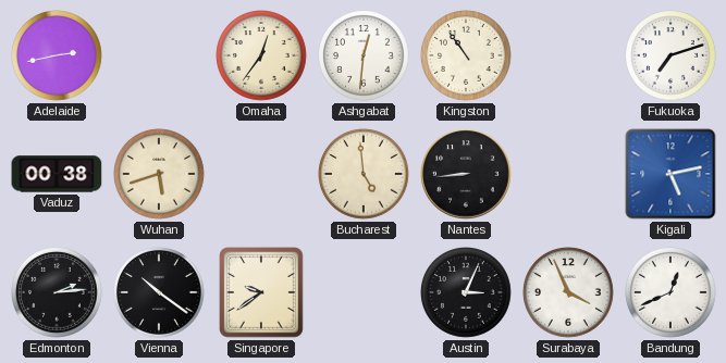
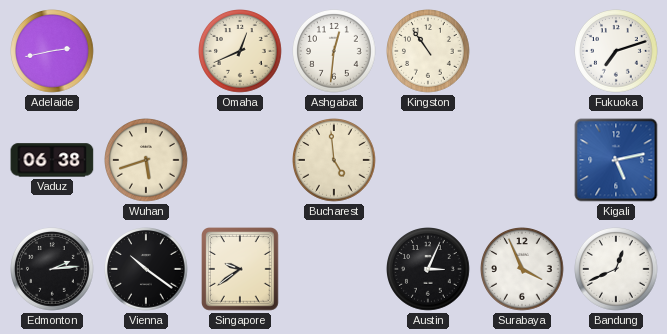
Omaha: 12:36 -> 12:41 (241, 52)
Vaduz: 00:38 -> 06:38 (52, 160)
Nantes: 8:44 -> none (466, 174)
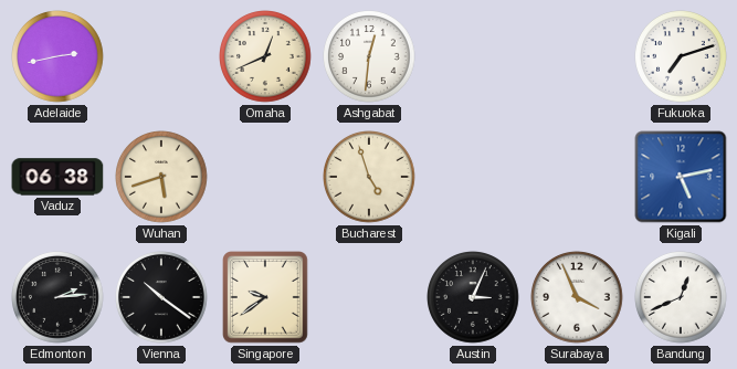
Kingston: 10:54 -> none (429, 52)
Bucharest: 4:59 -> 4:57 (370, 178)
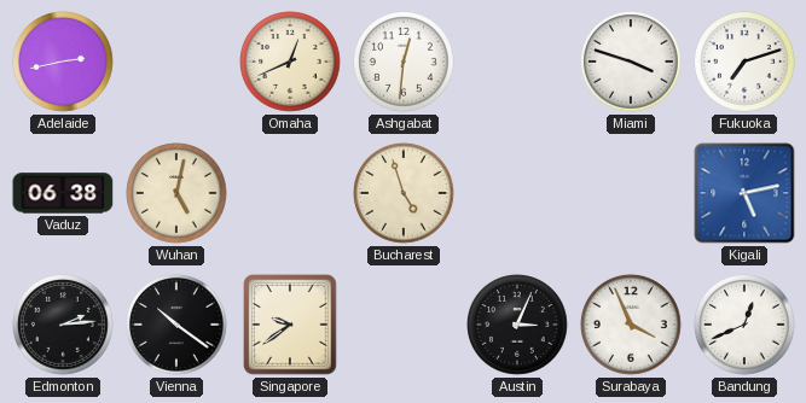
Miami: none -> 3:48 (632, 63)
Wuhan: 5:42 -> 5:02 (178, 194)
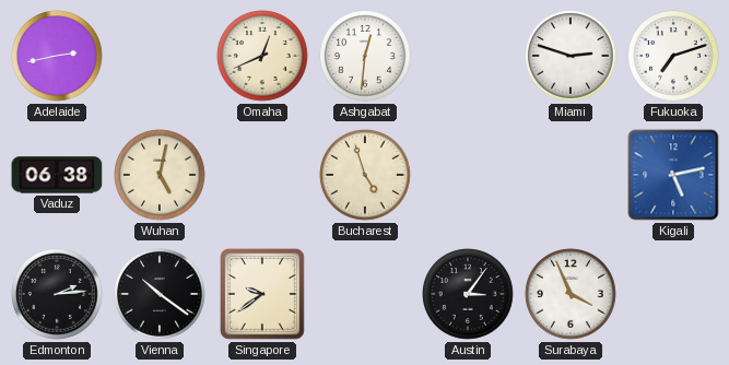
Miami: 3:48 -> 2:48 (572, 57)
Austin: 3:04 -> 3:06 (469, 295)
Bandung: 12:41 -> none (746, 326)
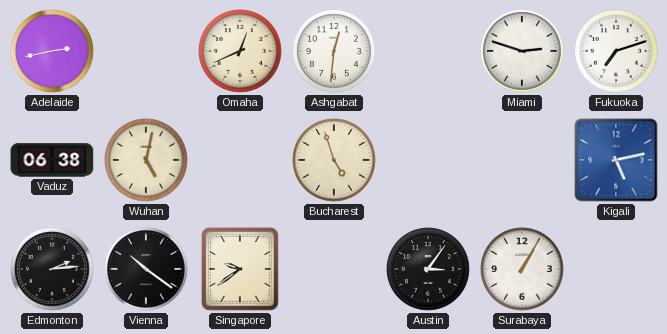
Surabaya: 3:56 -> 1:05 (523, 270)
